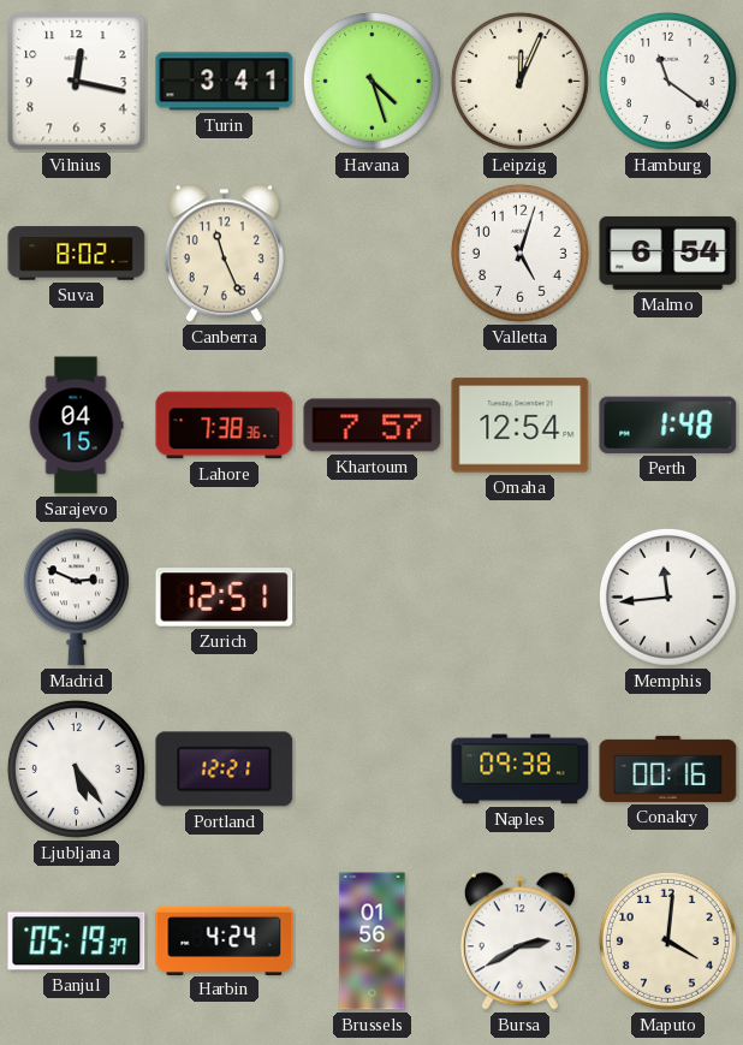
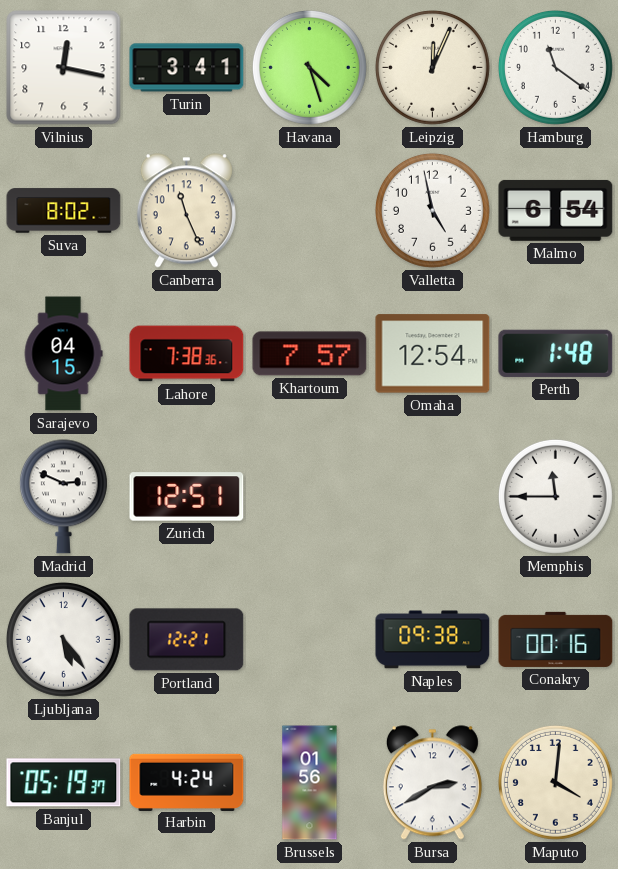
Valletta: 5:03 -> 4:58 (432, 210)
Memphis: 11:44 -> 11:45 (555, 496)
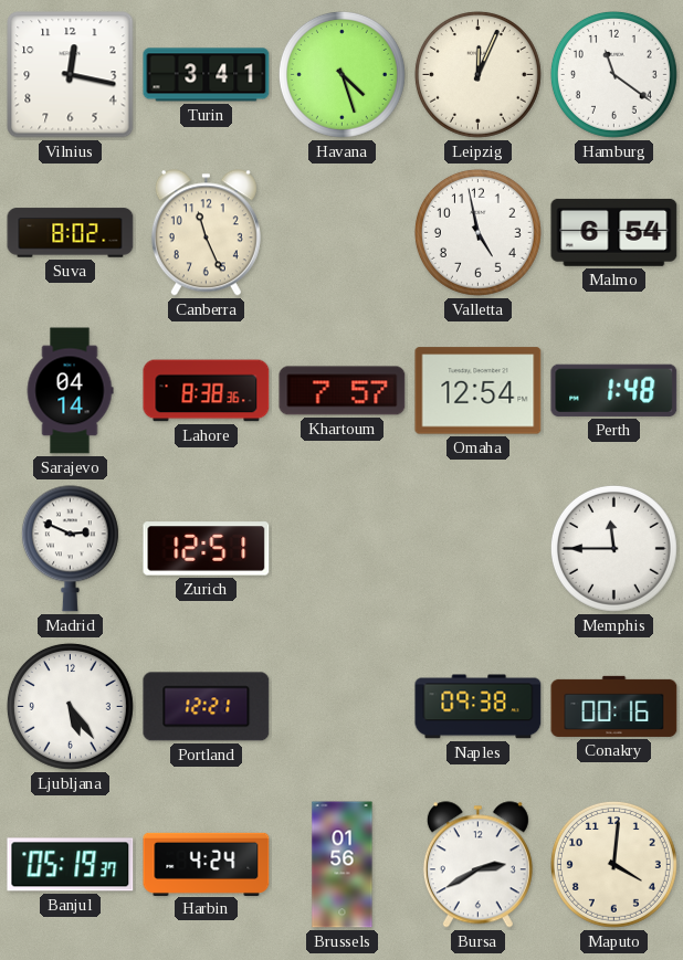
Sarajevo: 04:15 -> 04:14 (70, 391)
Lahore: 7:38 -> 8:38 (207, 391)
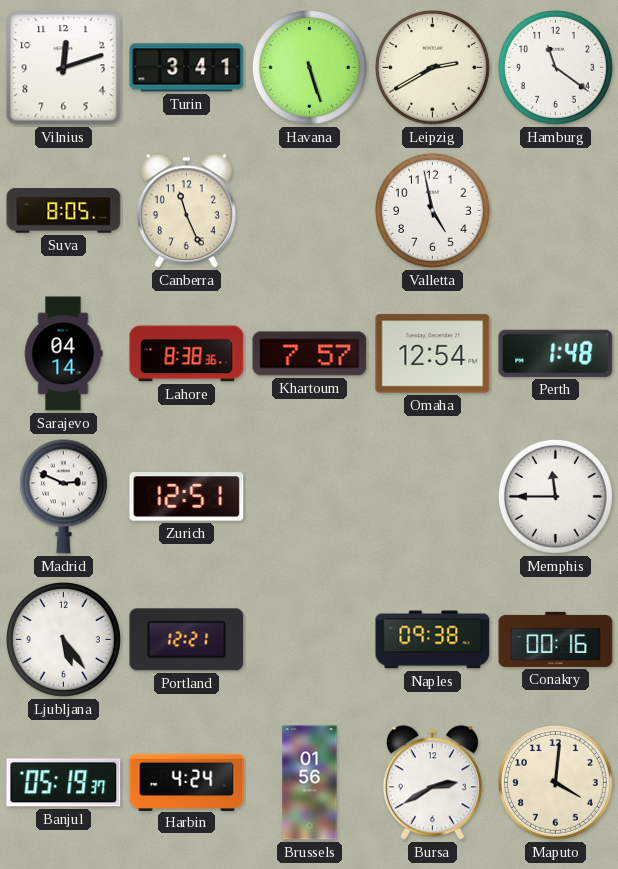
Vilnius: 12:17 -> 12:12 (64, 68)
Havana: 4:27 -> 5:27 (309, 67)
Leipzig: 12:04 -> 2:40 (432, 67)
Suva: 8:02 -> 8:05 (64, 211)
Malmo: 6:54 -> none (614, 232)
